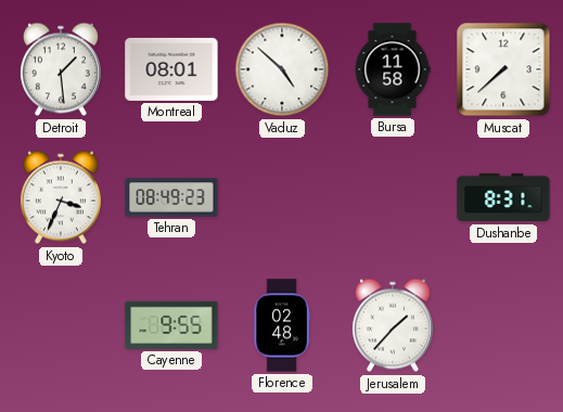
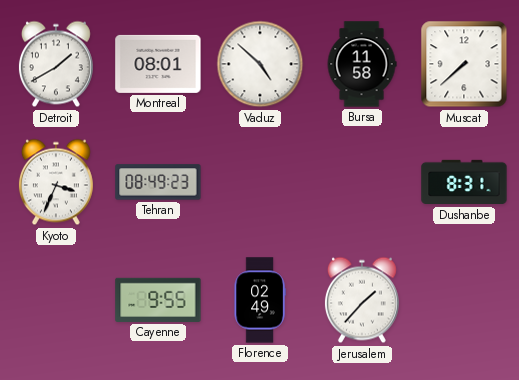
Detroit: 1:29 -> 1:40 (56, 64)
Florence: 02:48 -> 02:49 (260, 300)
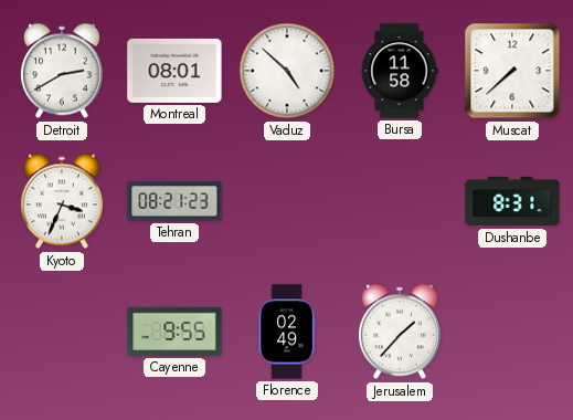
Detroit: 1:40 -> 2:40 (62, 71)
Tehran: 08:49 -> 08:21 (174, 201)
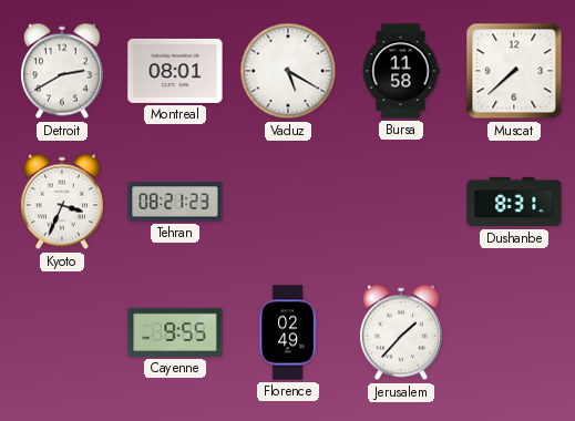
Vaduz: 4:52 -> 5:20 (288, 71)
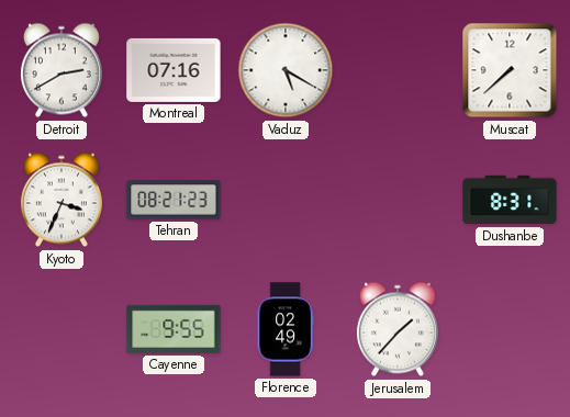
Montreal: 08:01 -> 07:16 (174, 70)
Bursa: 11:58 -> none (401, 71)
